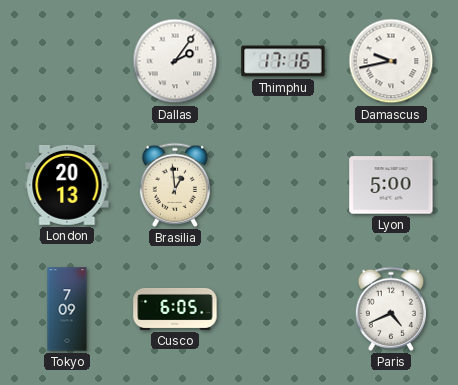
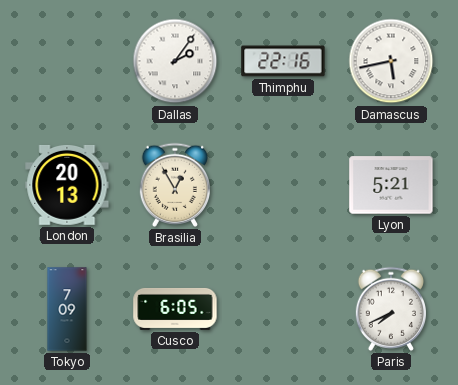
Thimphu: 17:16 -> 22:16 (283, 61)
Damascus: 9:43 -> 5:43 (391, 61)
Brasilia: 12:59 -> 12:55 (174, 185)
Lyon: 5:00 -> 5:21 (391, 185)
Paris: 4:41 -> 7:41 (390, 309)
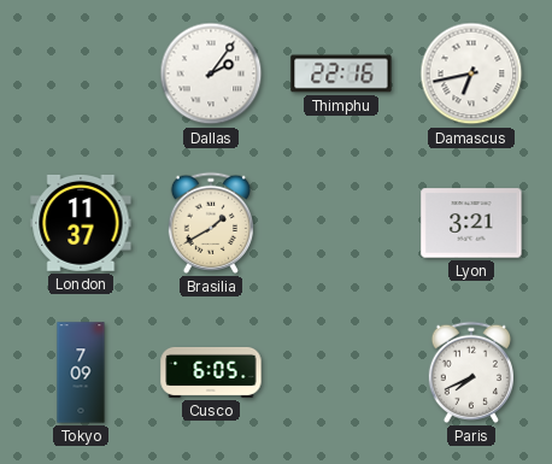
Damascus: 5:43 -> 6:43 (471, 74)
London: 20:13 -> 11:37 (81, 223)
Brasilia: 12:55 -> 1:40 (210, 223)
Lyon: 5:21 -> 3:21 (471, 223)
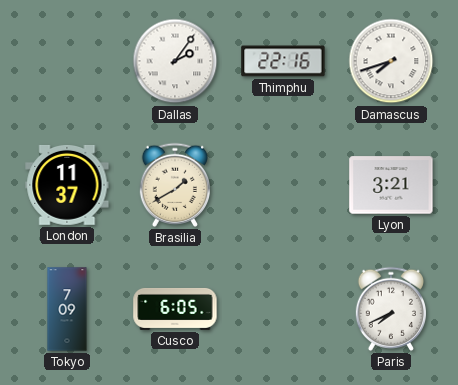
Damascus: 6:43 -> 7:42 (391, 61)
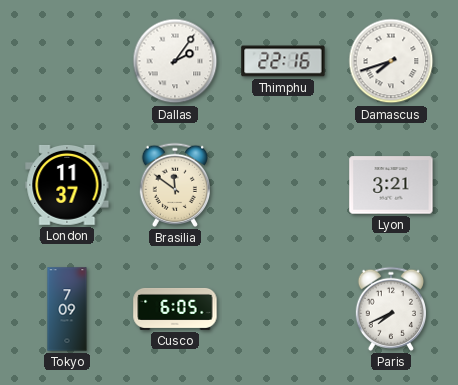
Brasilia: 1:40 -> 11:51 (174, 185)
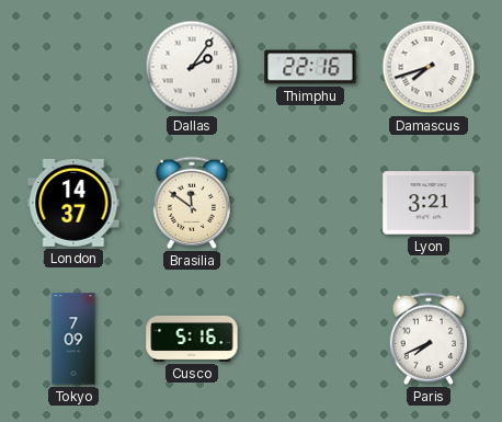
London: 11:37 -> 14:37 (73, 203)
Cusco: 6:05 -> 5:16 (192, 339)
